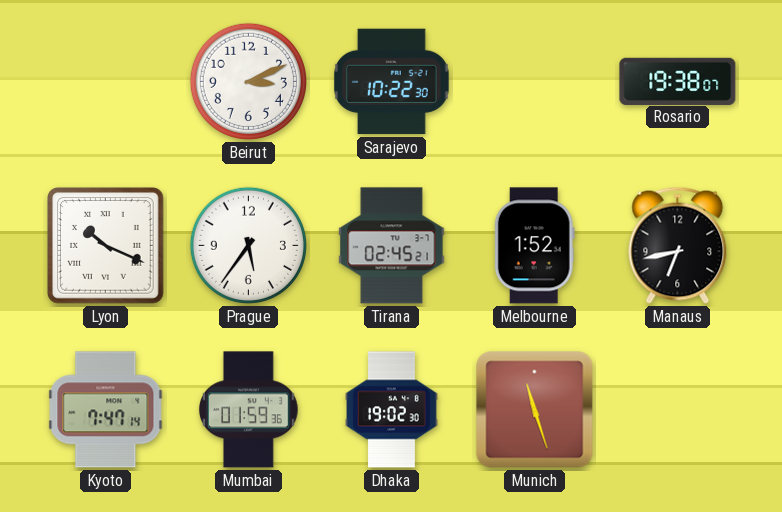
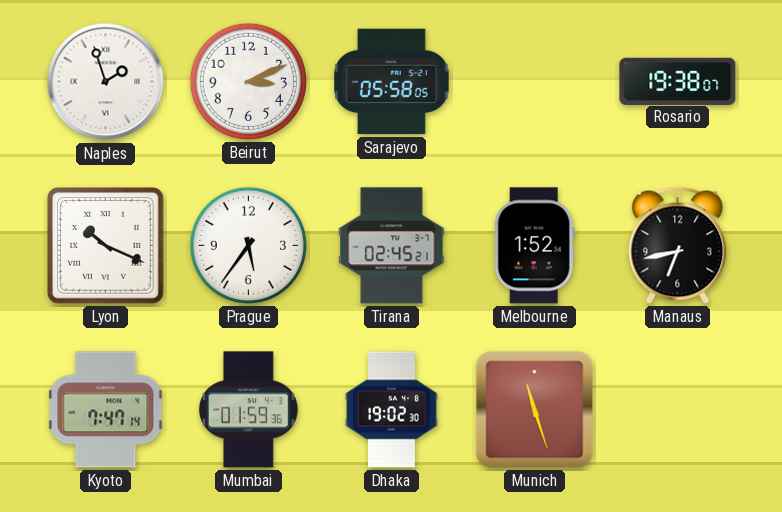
Naples: none -> 1:57 (106, 82)
Sarajevo: 10:22 -> 05:58 (391, 82)
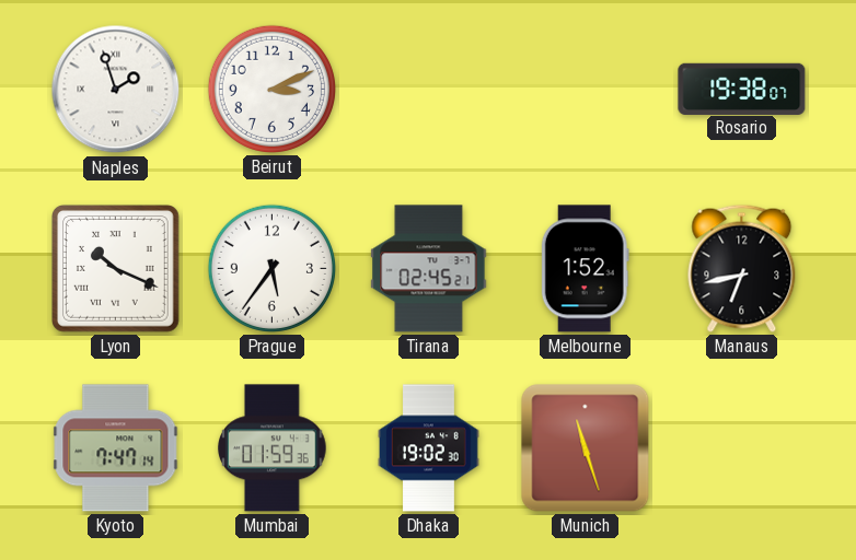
Sarajevo: 05:58 -> none (391, 82)
